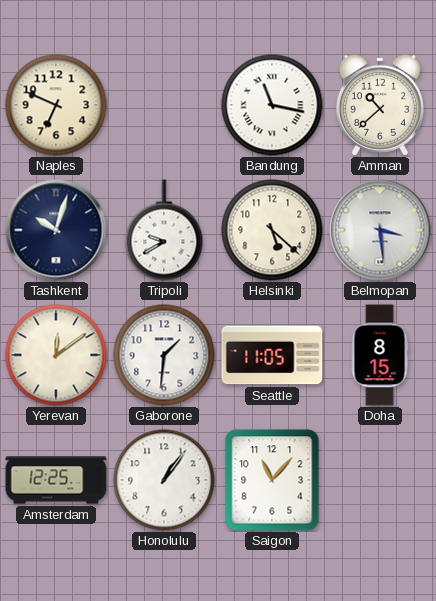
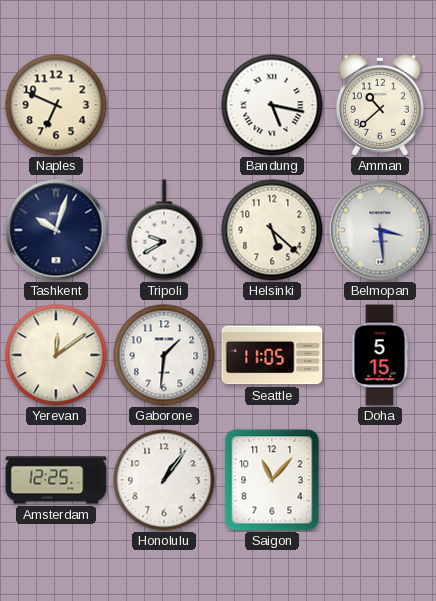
Bandung: 11:17 -> 5:17 (272, 105)
Doha: 8:15 -> 5:15 (380, 355)
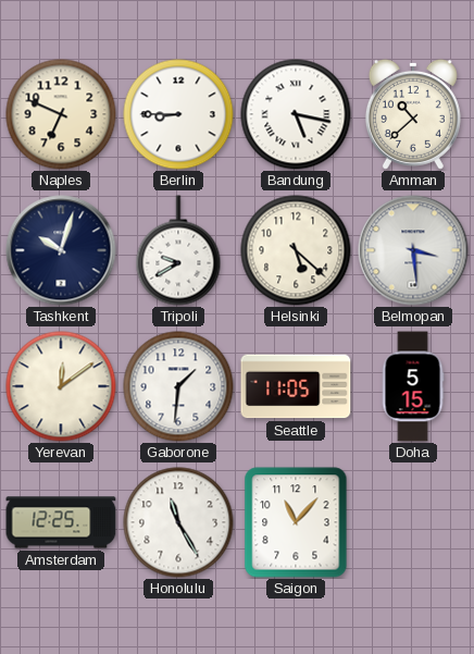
Berlin: none -> 8:45 (178, 114)
Honolulu: 1:06 -> 11:25 (178, 522)
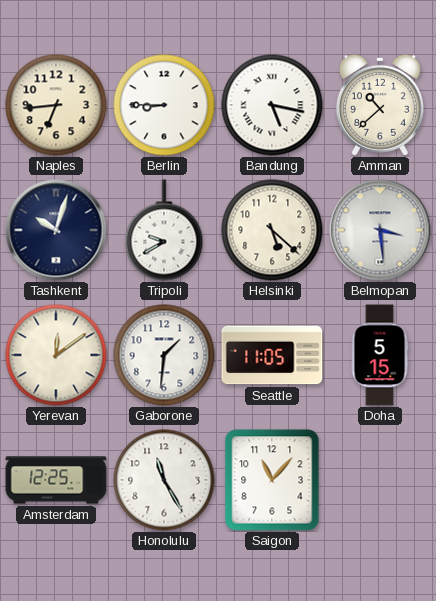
Naples: 6:49 -> 6:44 (56, 105)
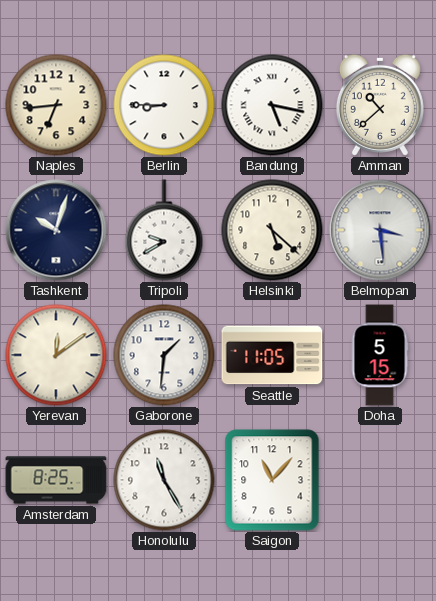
Amsterdam: 12:25 -> 8:25 (56, 480)
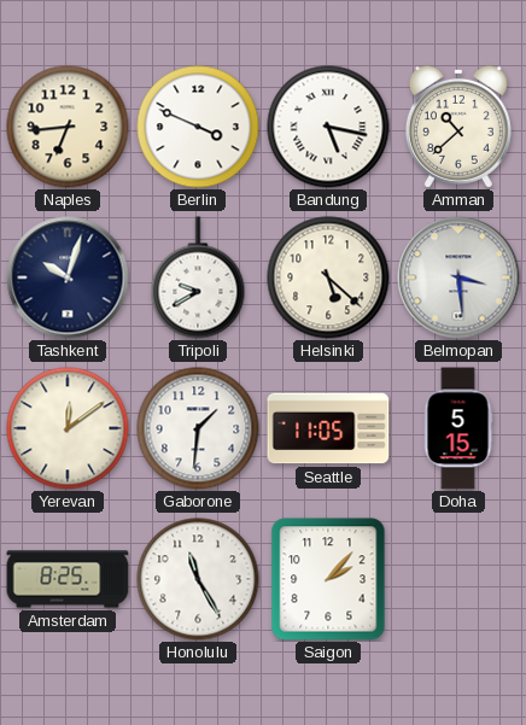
Berlin: 8:45 -> 3:49 (198, 127)
Saigon: 11:07 -> 2:07 (328, 579)
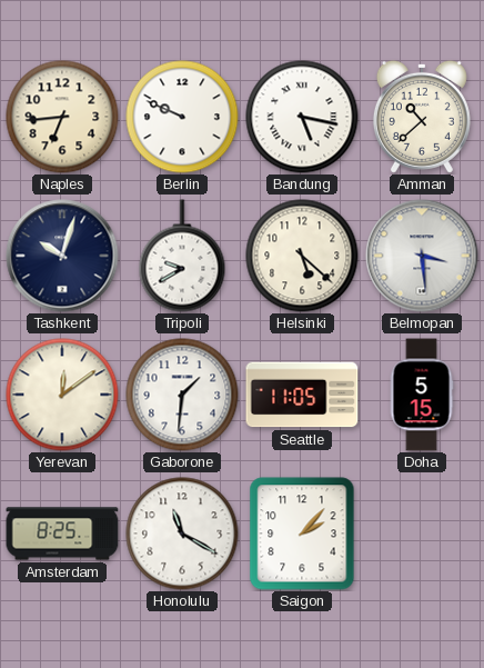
Berlin: 3:49 -> 9:49 (182, 117)
Honolulu: 11:25 -> 11:20 (182, 534)
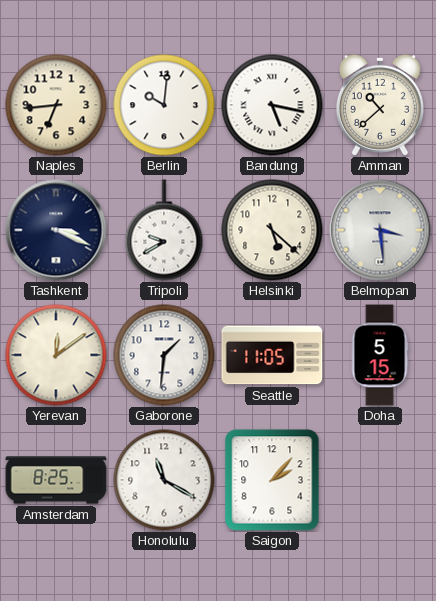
Berlin: 9:49 -> 10:01 (164, 105)
Tashkent: 10:03 -> 3:19 (56, 230)
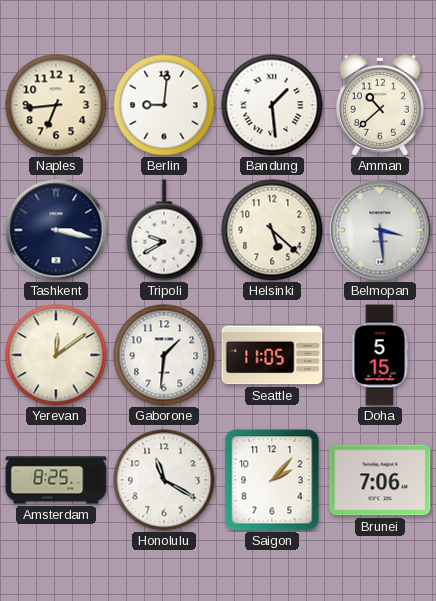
Berlin: 10:01 -> 9:01 (164, 105)
Bandung: 5:17 -> 1:29 (272, 105)
Tashkent: 3:19 -> 3:17 (56, 230)
Brunei: none -> 7:06 (380, 480)
